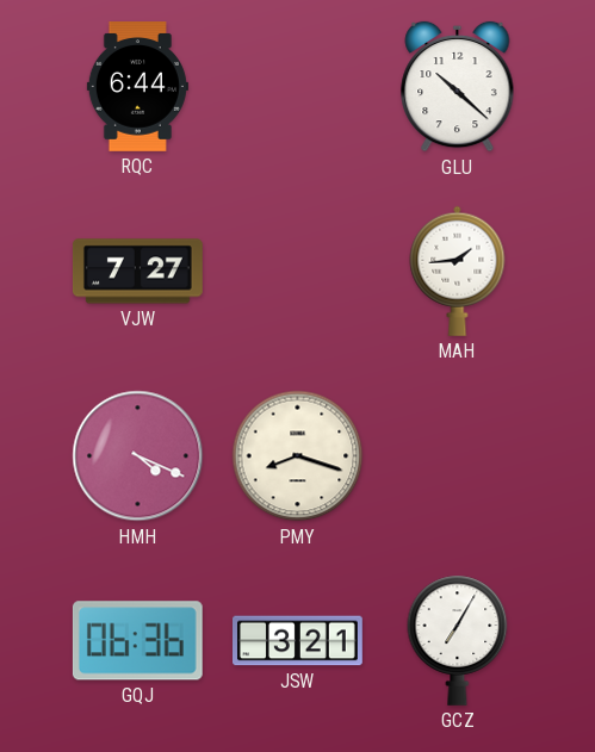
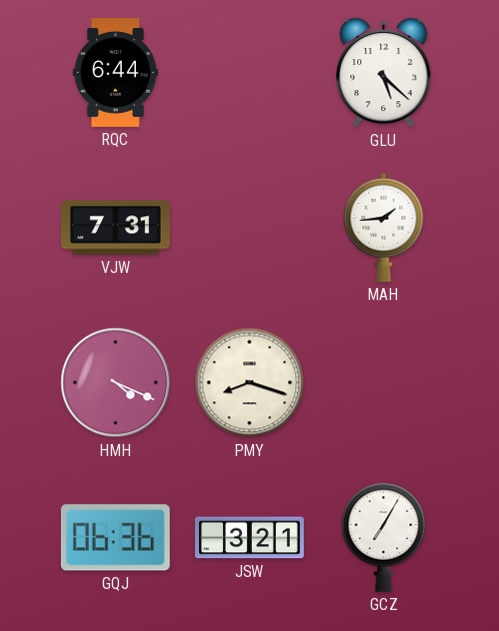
GLU: 10:22 -> 5:22 (384, 73)
VJW: 7:27 -> 7:31 (115, 228)
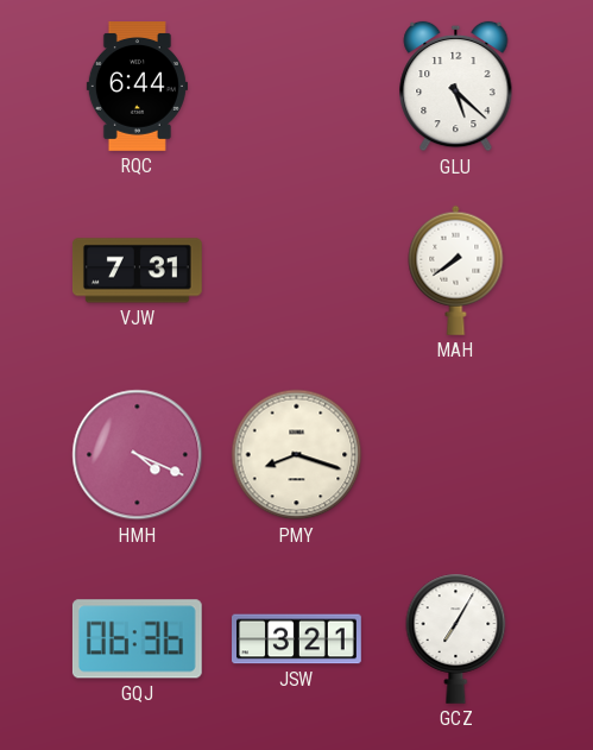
MAH: 1:44 -> 7:39 (456, 270)
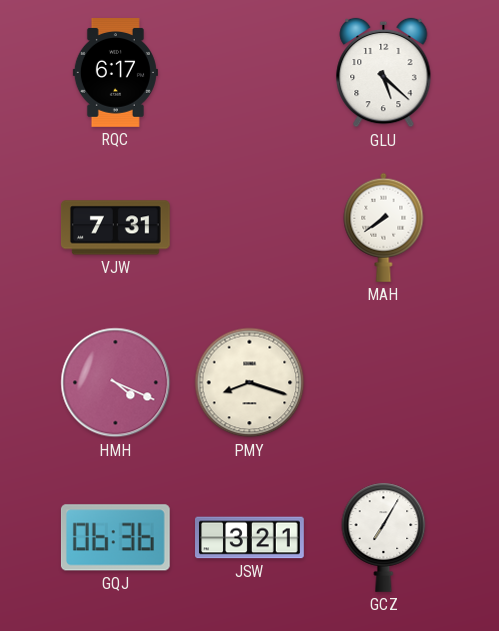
RQC: 6:44 -> 6:17 (115, 73)
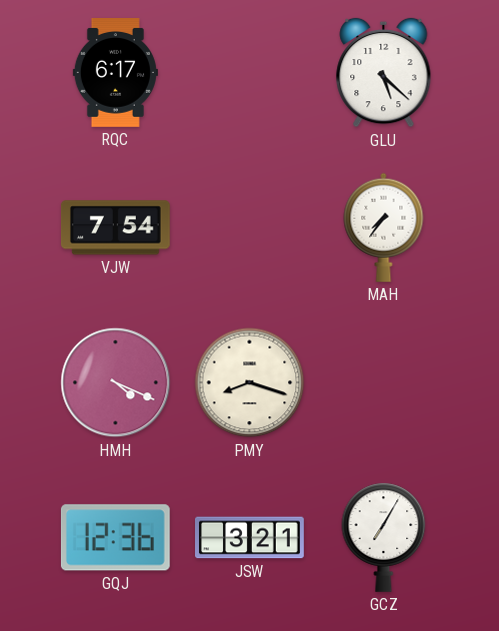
VJW: 7:31 -> 7:54 (115, 228)
MAH: 7:39 -> 7:36 (384, 227)
GQJ: 06:36 -> 12:36 (115, 538)
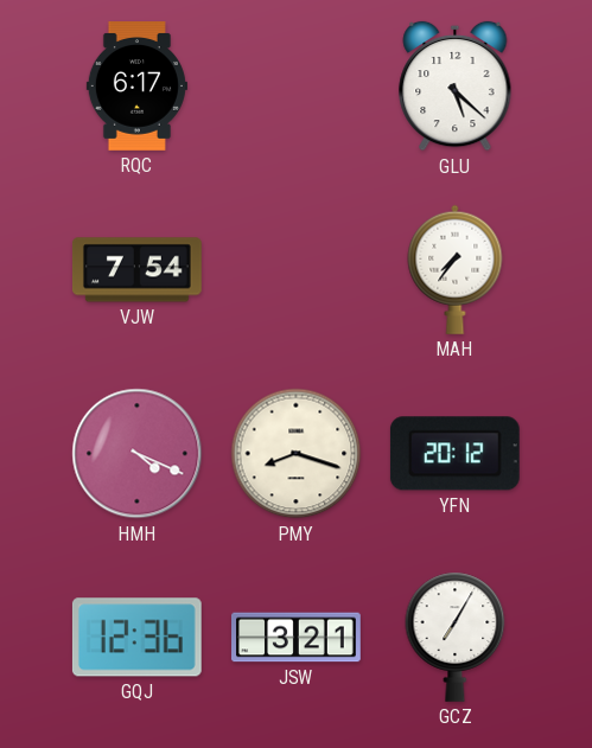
YFN: none -> 20:12 (454, 454)
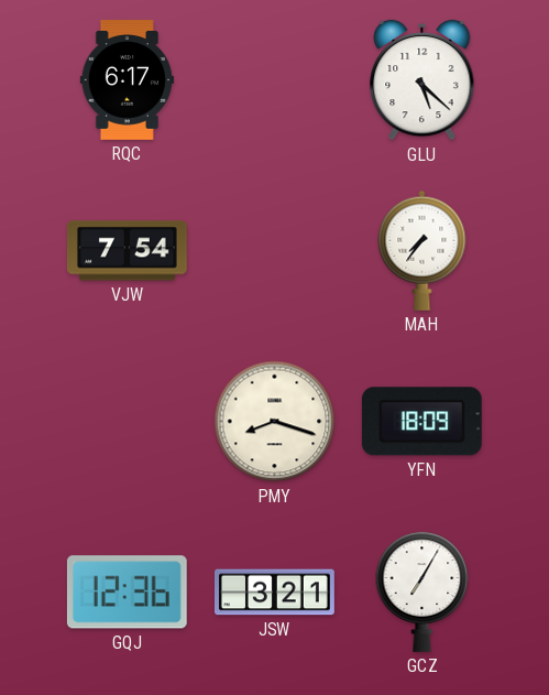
HMH: 4:19 -> none (138, 454)
YFN: 20:12 -> 18:09 (421, 422)
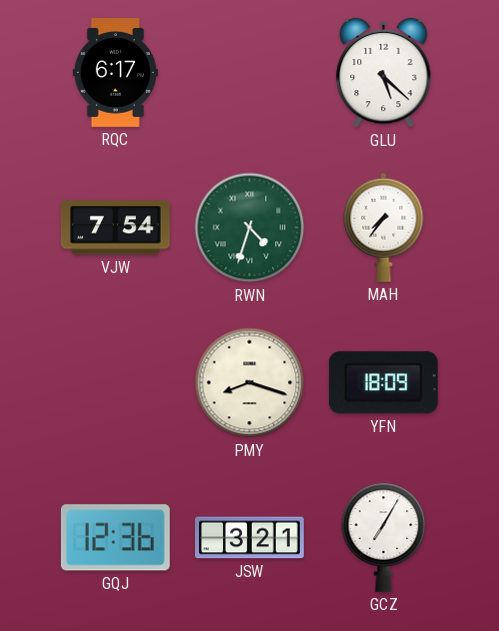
RWN: none -> 4:33 (250, 228)
